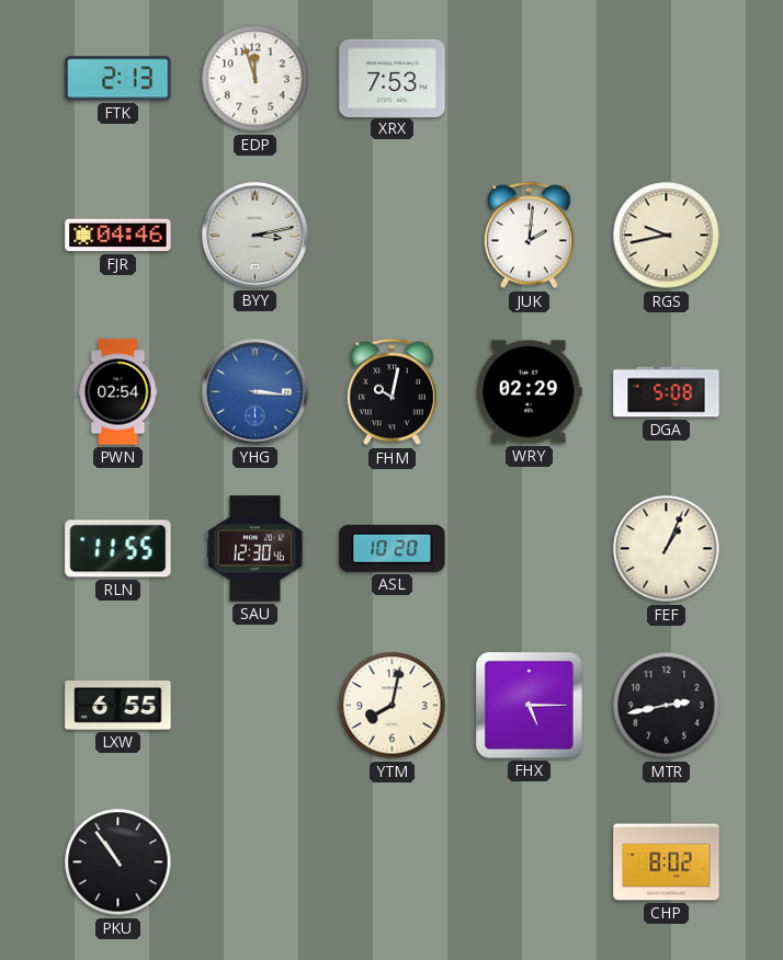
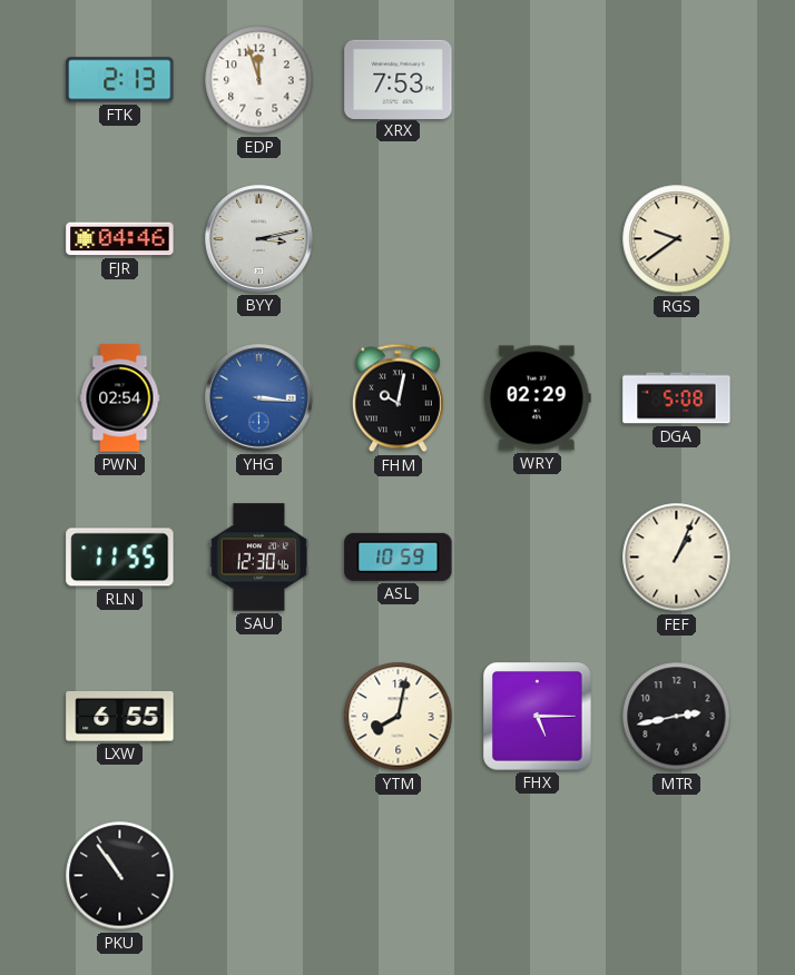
JUK: 2:01 -> none (529, 236)
RGS: 9:43 -> 9:39 (677, 239)
ASL: 10:20 -> 10:59 (399, 557)
CHP: 8:02 -> none (667, 862)
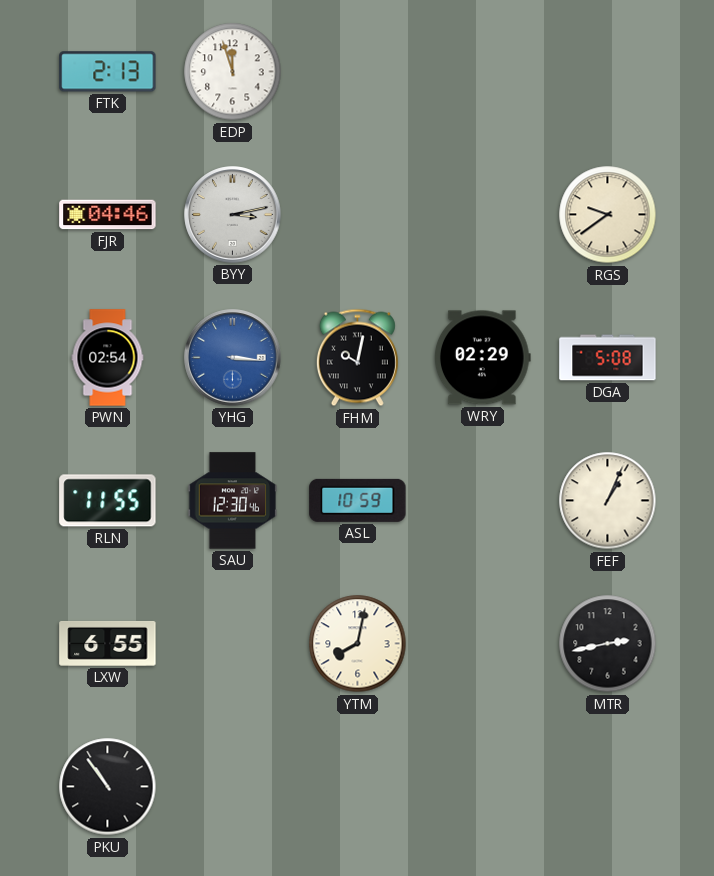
XRX: 7:53 -> none (399, 79)
FHX: 5:15 -> none (538, 717)
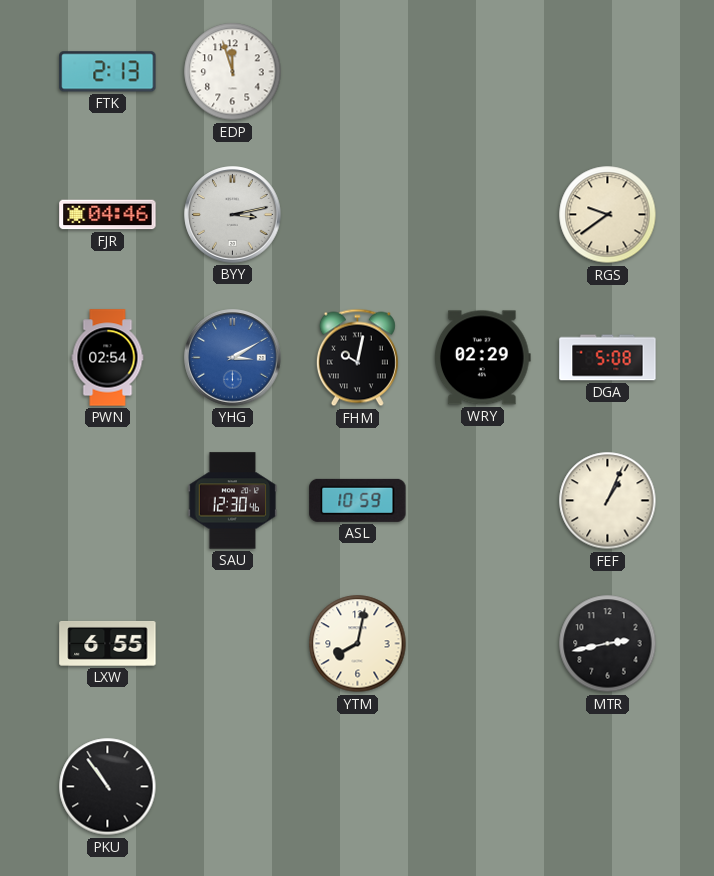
YHG: 3:16 -> 3:10 (233, 358)
RLN: 11:55 -> none (108, 501)
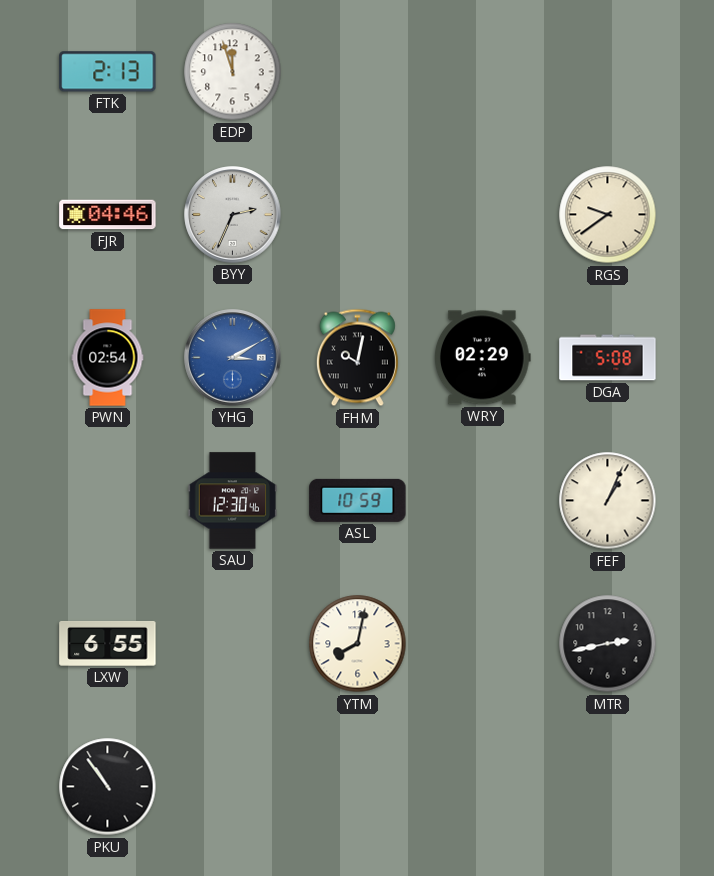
BYY: 3:13 -> 2:34 (233, 215)
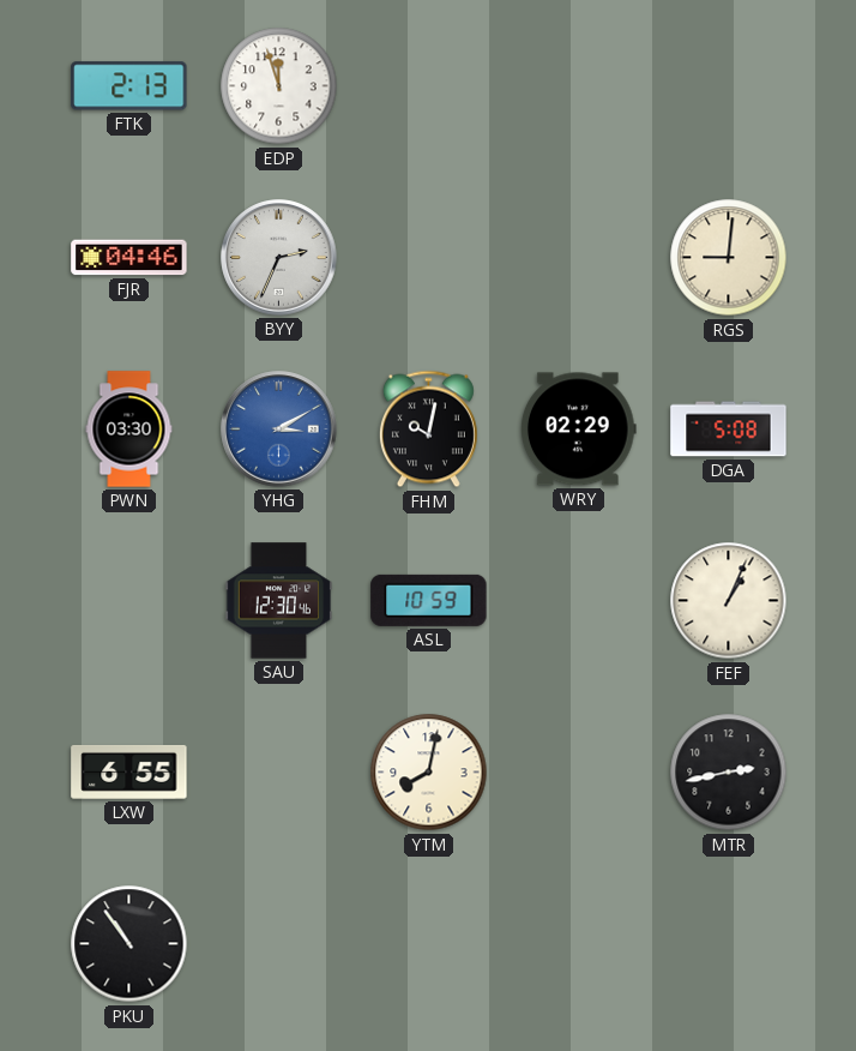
RGS: 9:39 -> 9:01 (729, 258)
PWN: 02:54 -> 03:30 (129, 430)
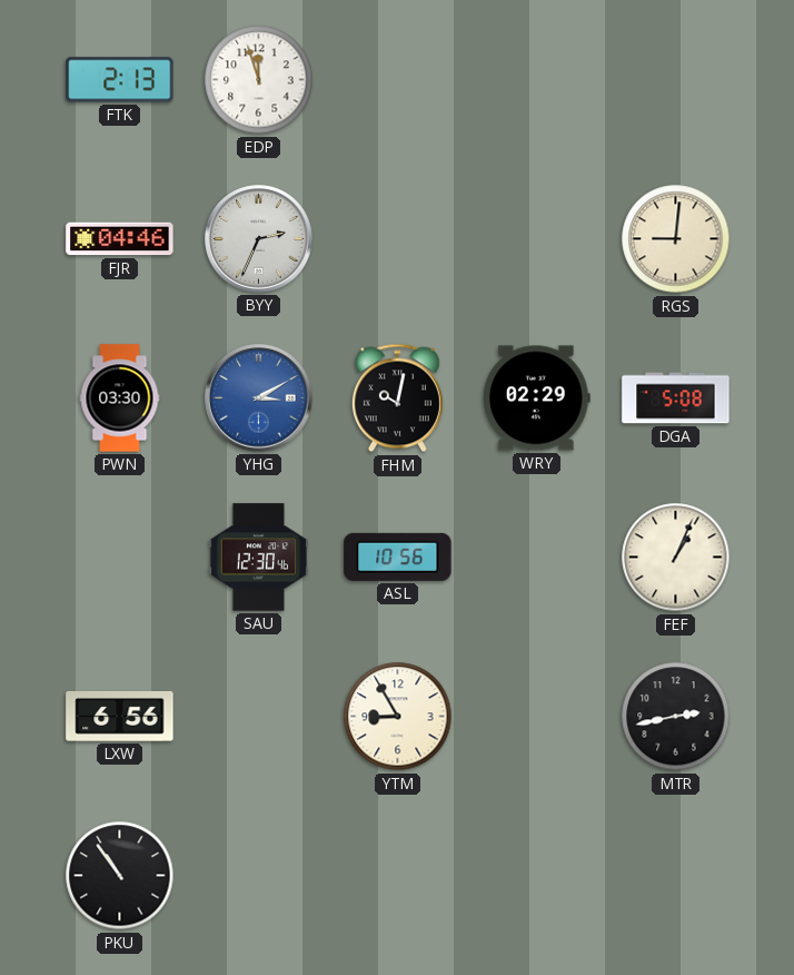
ASL: 10:59 -> 10:56 (398, 557)
LXW: 6:55 -> 6:56 (120, 716)
YTM: 8:02 -> 8:55 (398, 717)
